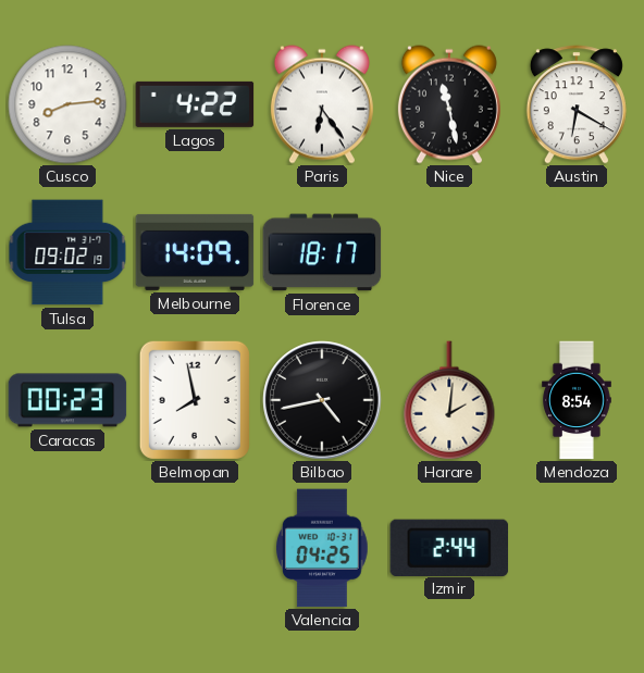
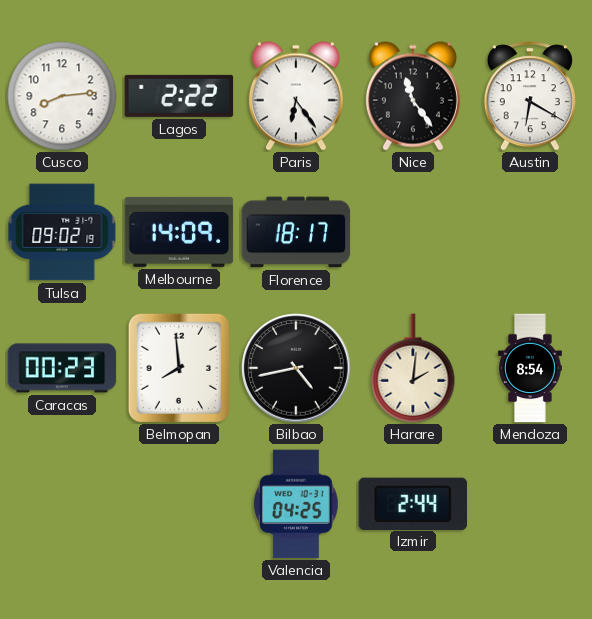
Lagos: 4:22 -> 2:22 (179, 96)
Nice: 11:28 -> 11:24 (413, 96)
Belmopan: 7:58 -> 7:59 (179, 368)
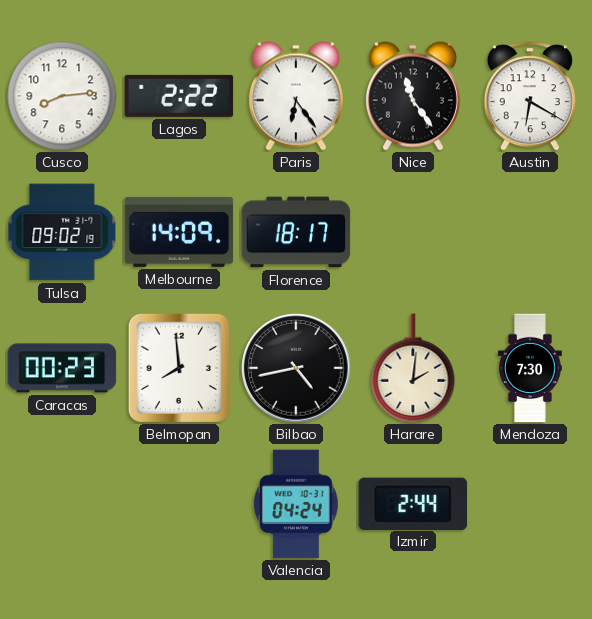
Mendoza: 8:54 -> 7:30 (530, 368)
Valencia: 04:25 -> 04:24 (297, 504)
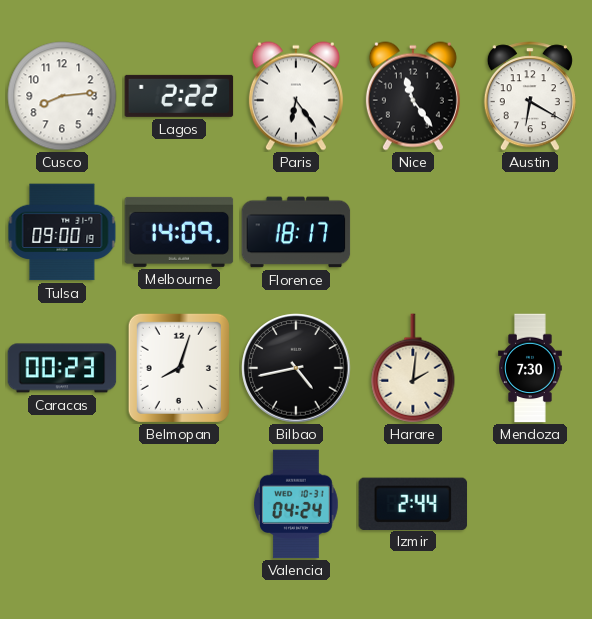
Tulsa: 09:02 -> 09:00 (62, 232)
Belmopan: 7:59 -> 8:03 (179, 368)
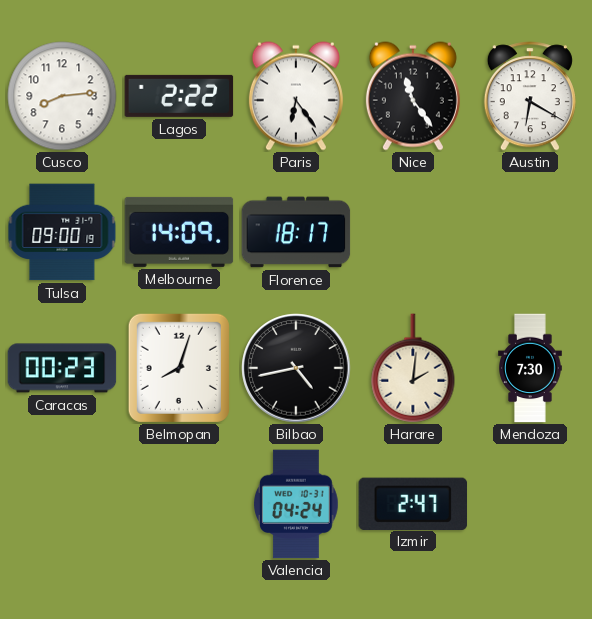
Izmir: 2:44 -> 2:47 (413, 503)
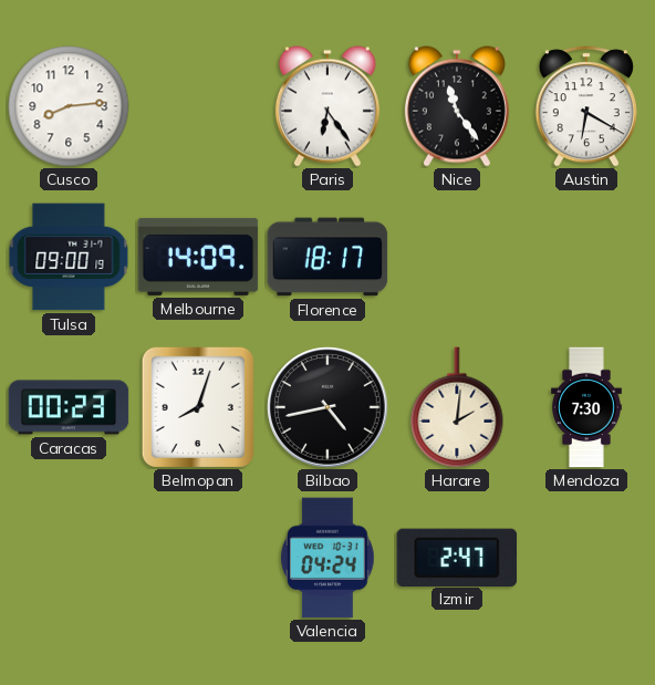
Lagos: 2:22 -> none (179, 96)
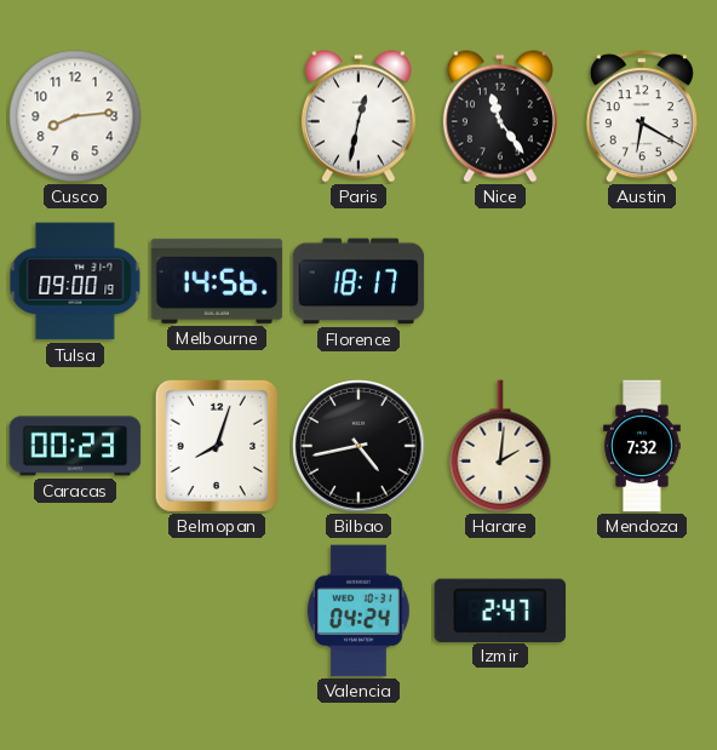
Paris: 6:24 -> 12:32 (358, 116)
Melbourne: 14:09 -> 14:56 (217, 281)
Mendoza: 7:30 -> 7:32 (642, 446)
